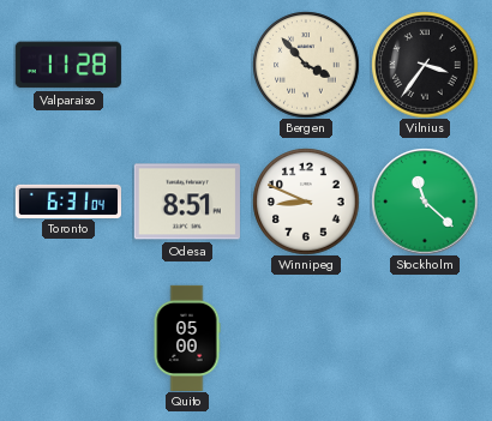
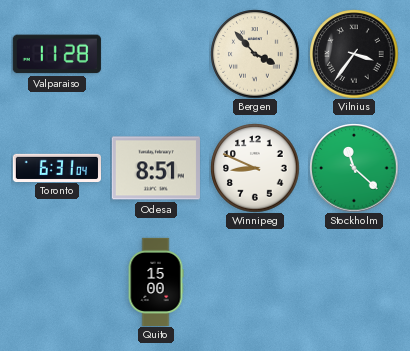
Quito: 05:00 -> 15:00 (156, 281)
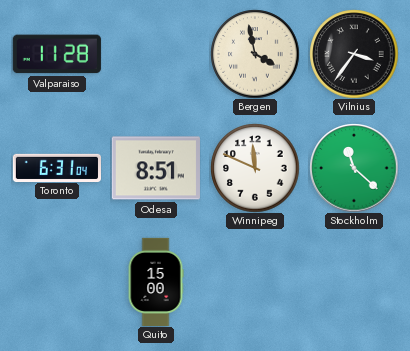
Bergen: 3:53 -> 3:58 (255, 54)
Winnipeg: 8:49 -> 11:49 (255, 168)
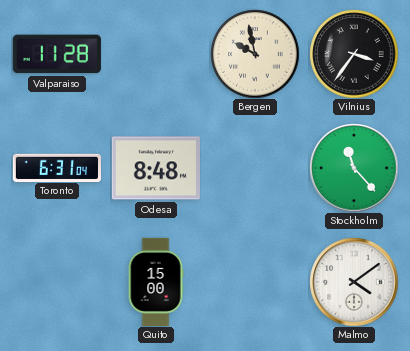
Bergen: 3:58 -> 9:58 (255, 54)
Odesa: 8:51 -> 8:48 (156, 168)
Winnipeg: 11:49 -> none (255, 168)
Stockholm: 11:22 -> 11:23 (354, 168)
Malmo: none -> 4:09 (354, 282)
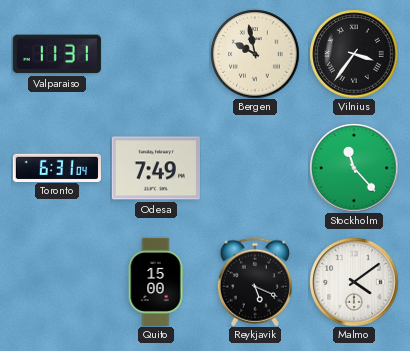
Valparaiso: 11:28 -> 11:31 (57, 54)
Odesa: 8:48 -> 7:49 (156, 168)
Reykjavik: none -> 5:19 (255, 282)
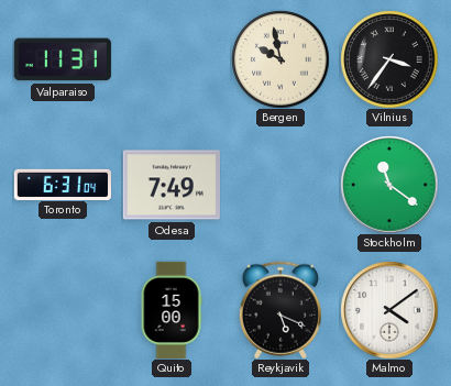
Stockholm: 11:23 -> 11:21 (389, 185)
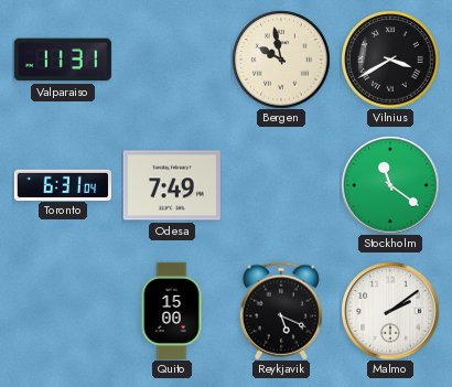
Vilnius: 3:36 -> 3:40 (390, 60)
Malmo: 4:09 -> 2:09 (390, 311)
